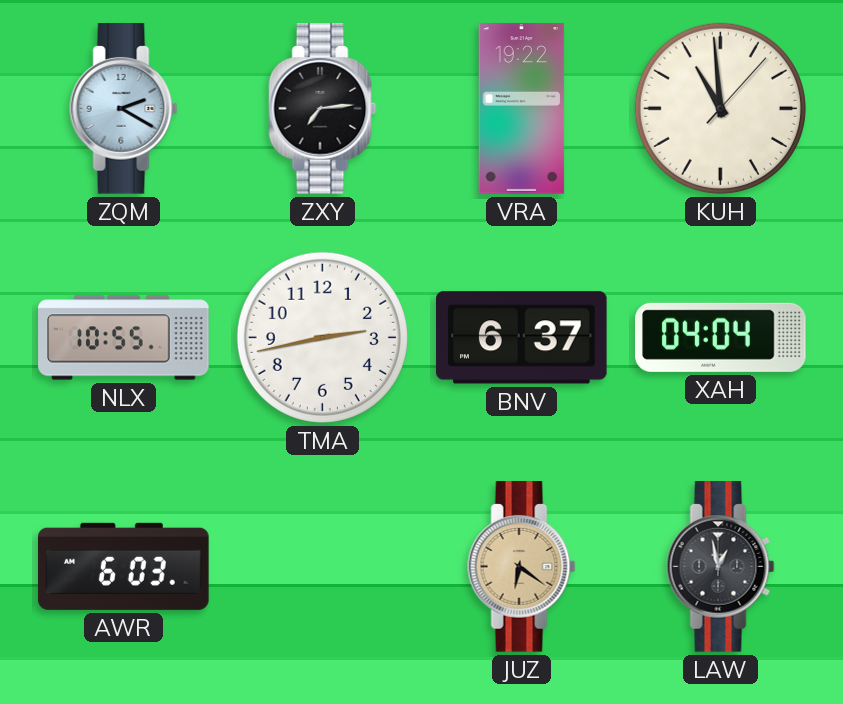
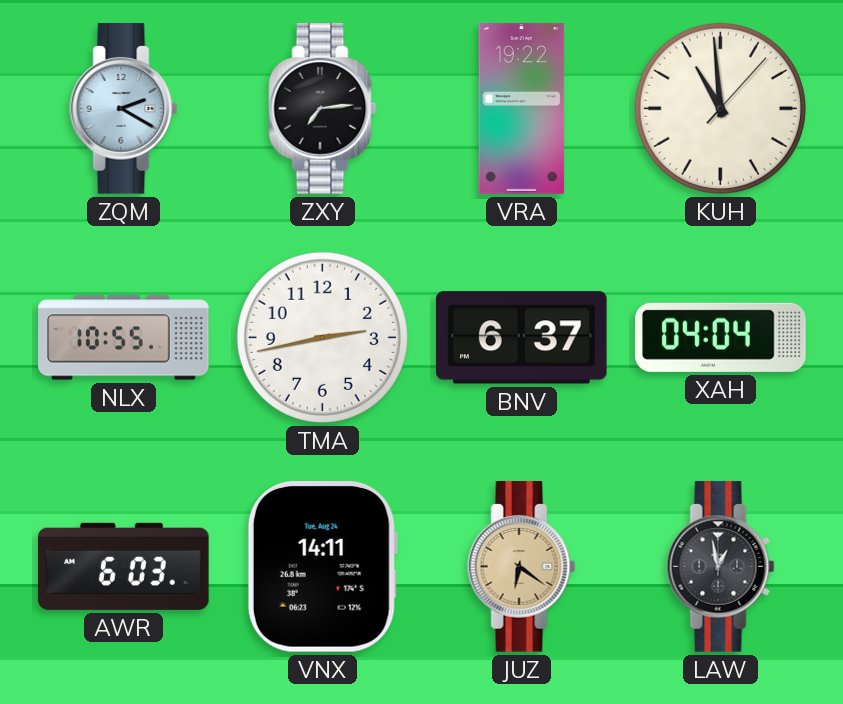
VNX: none -> 14:11 (322, 567)
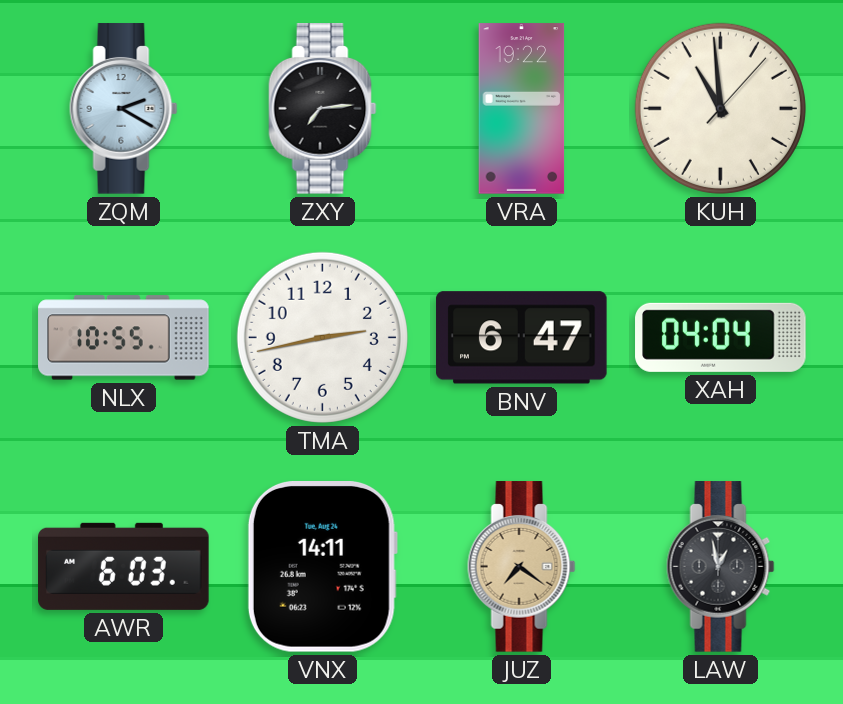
BNV: 6:37 -> 6:47 (522, 338)
JUZ: 6:21 -> 7:21 (522, 567)
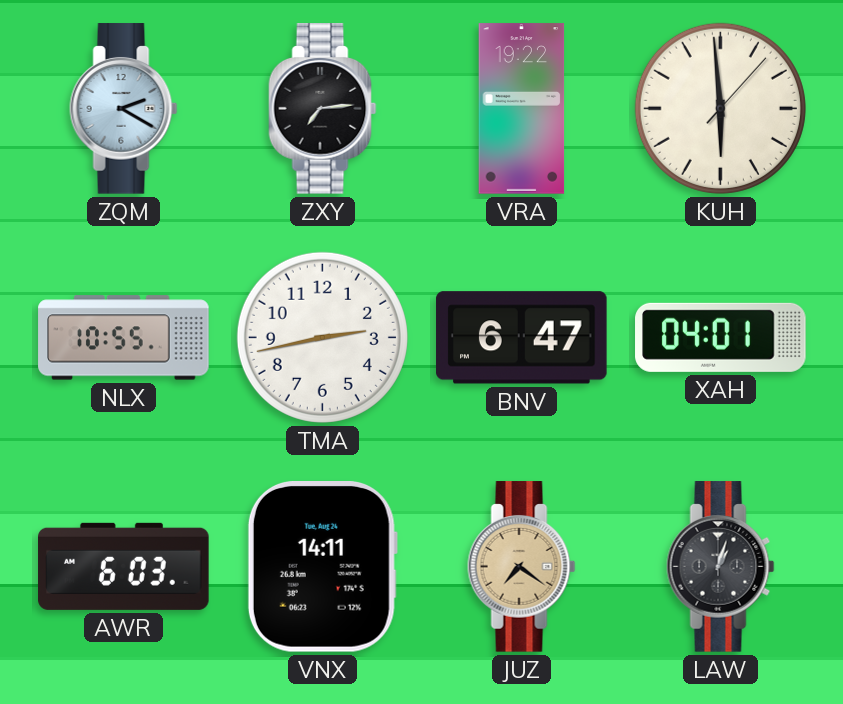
KUH: 10:59 -> 5:59 (720, 108)
XAH: 04:04 -> 04:01 (721, 337)
LAW: 12:58 -> 1:03 (721, 567)
